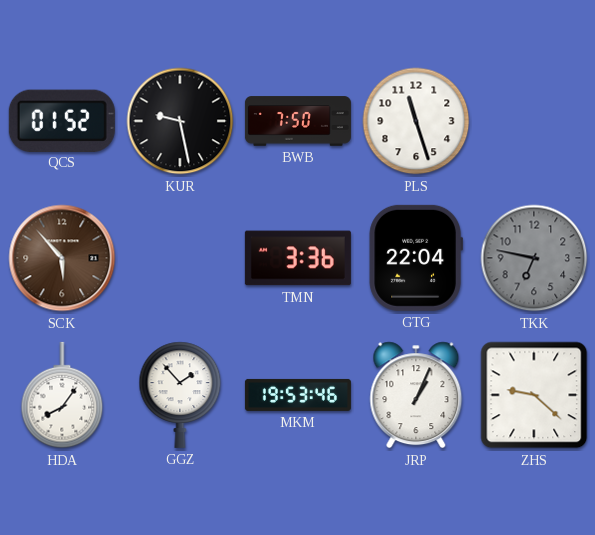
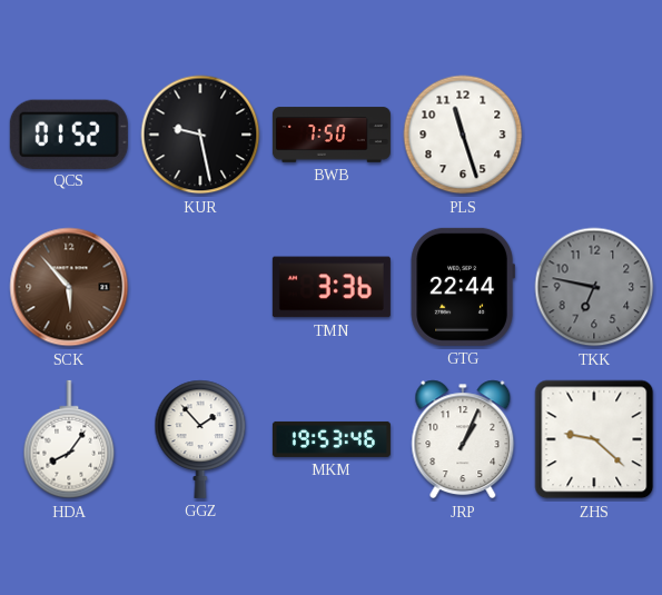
GTG: 22:04 -> 22:44 (462, 287)
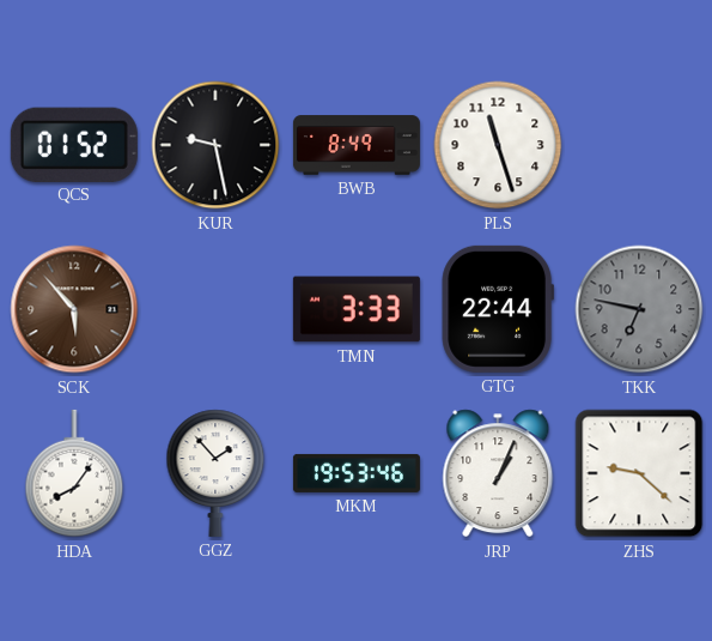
BWB: 7:50 -> 8:49 (357, 145)
TMN: 3:36 -> 3:33 (357, 309)
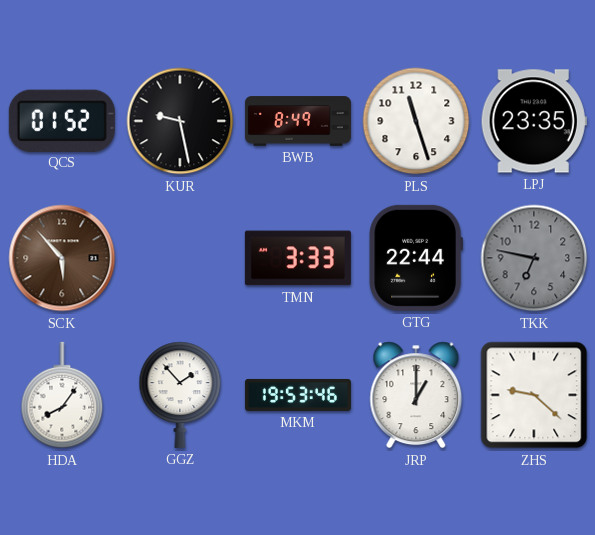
LPJ: none -> 23:35 (534, 121)
JRP: 1:04 -> 1:00 (416, 395)
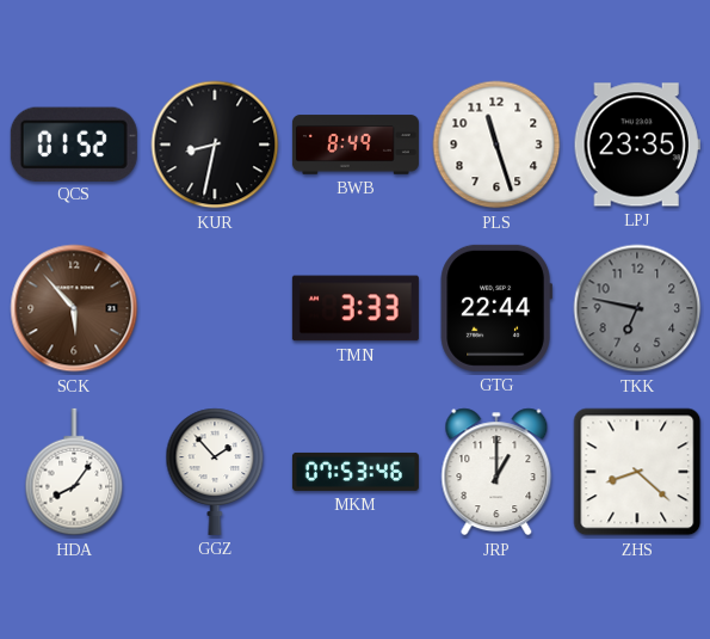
KUR: 9:28 -> 8:32 (215, 145)
MKM: 19:53 -> 07:53 (356, 472)
ZHS: 9:22 -> 8:22 (637, 472)
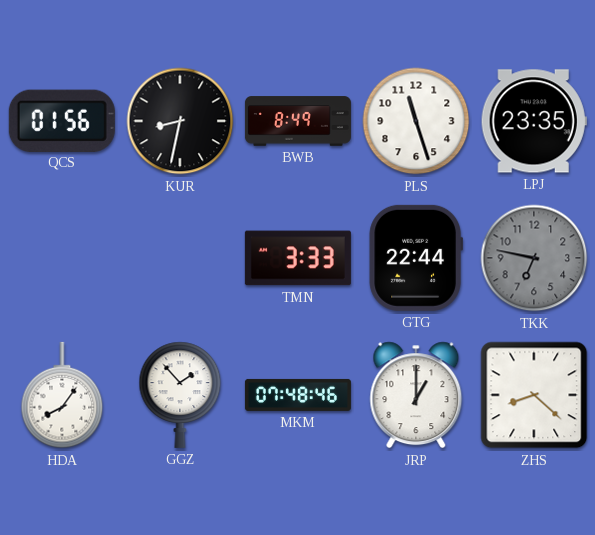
QCS: 01:52 -> 01:56 (62, 120)
SCK: 5:53 -> none (74, 308)
MKM: 07:53 -> 07:48 (298, 395)
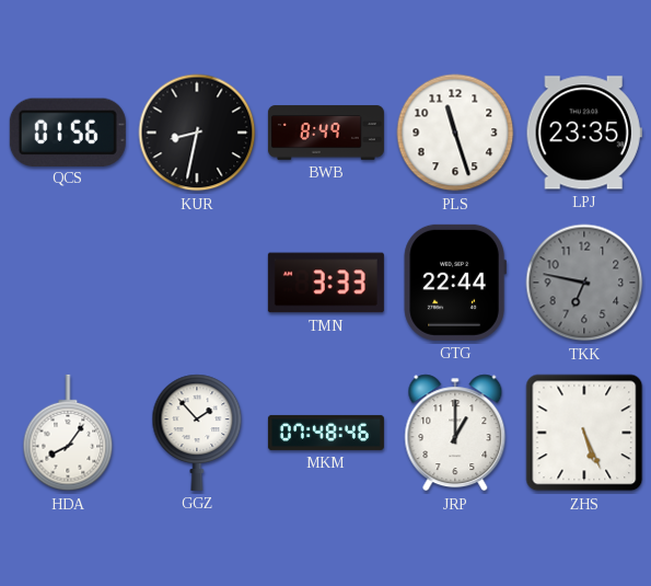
ZHS: 8:22 -> 5:26 (584, 433)
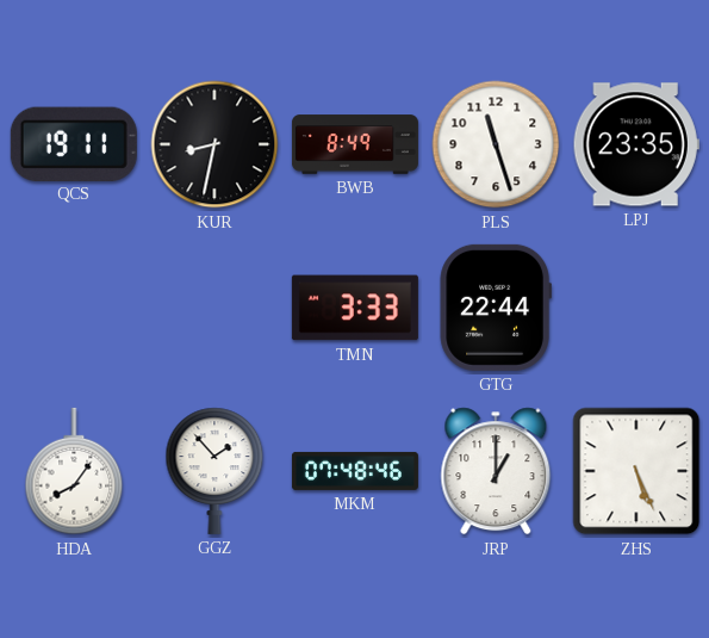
QCS: 01:56 -> 19:11 (74, 143)
TKK: 6:47 -> none (584, 283)
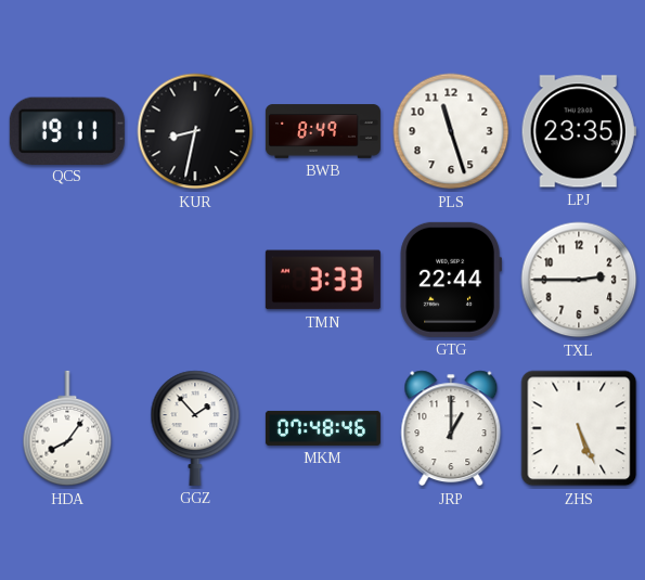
TXL: none -> 2:45 (579, 280)
